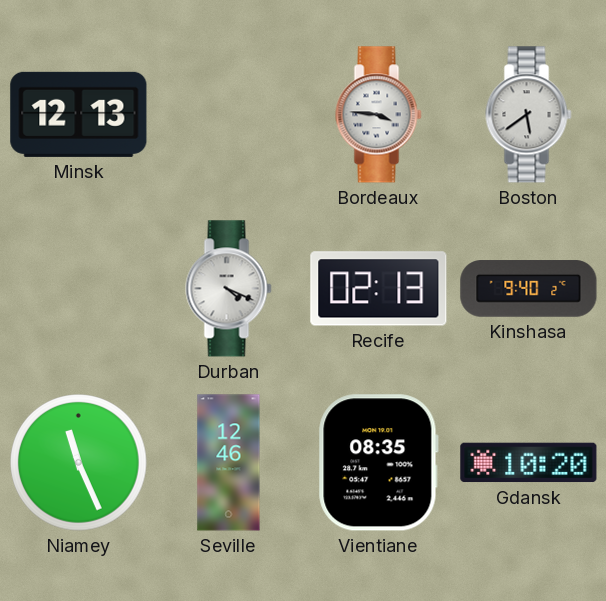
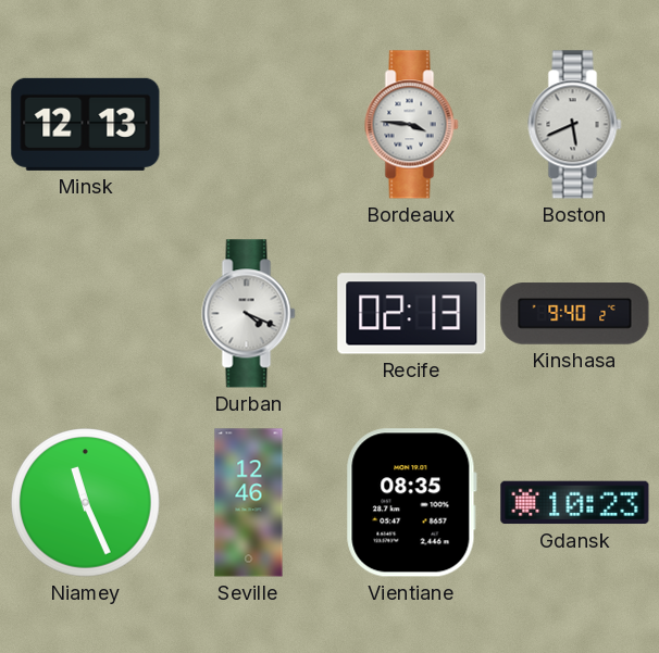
Boston: 5:39 -> 5:41 (575, 125)
Gdansk: 10:20 -> 10:23 (575, 503)
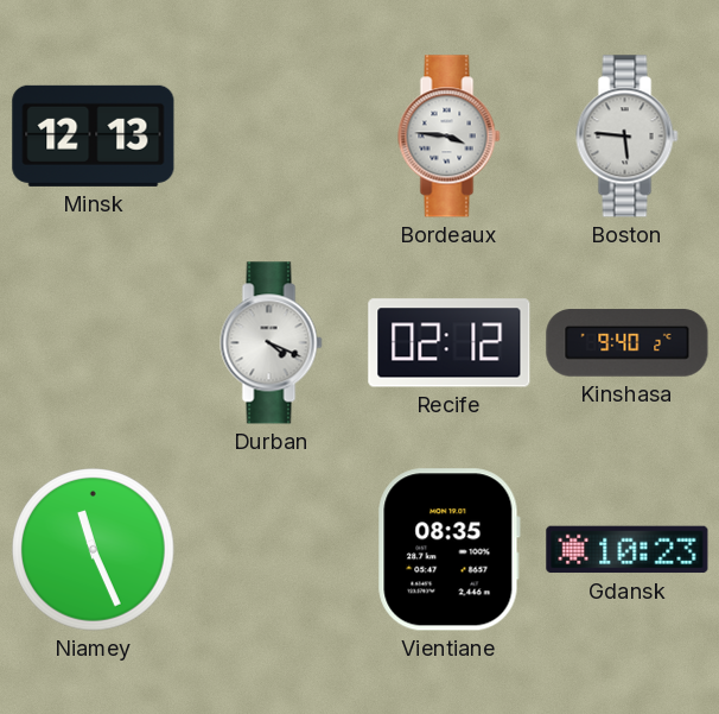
Boston: 5:41 -> 5:46 (628, 137)
Recife: 02:13 -> 02:12 (450, 343)
Seville: 12:46 -> none (249, 503)
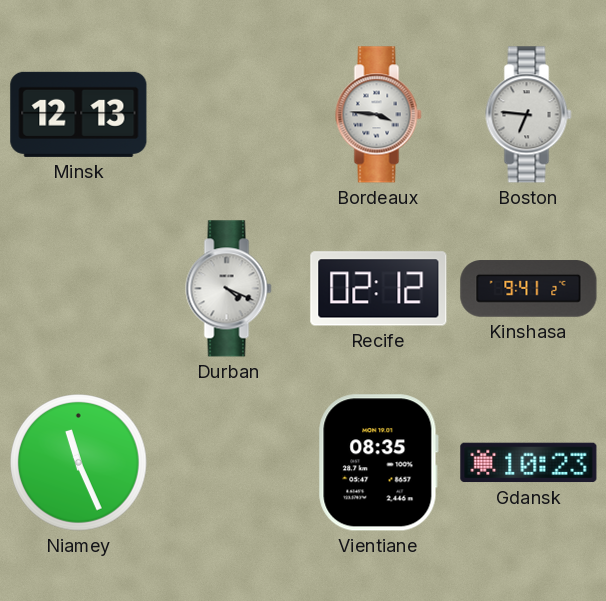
Boston: 5:46 -> 6:46 (529, 115)
Kinshasa: 9:40 -> 9:41 (529, 289)
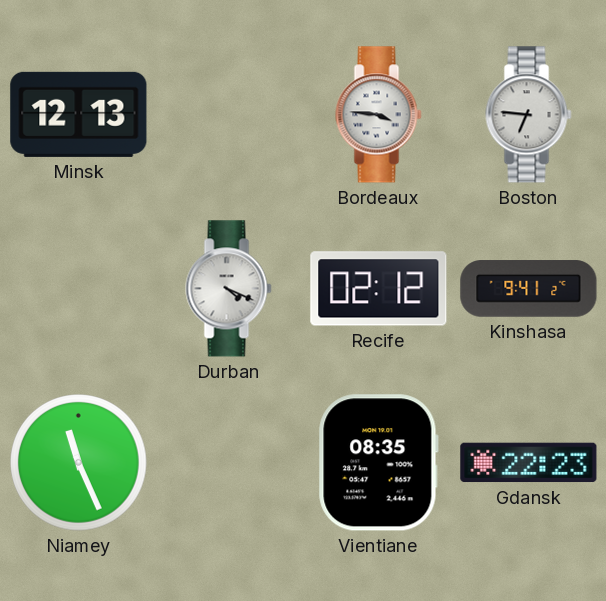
Gdansk: 10:23 -> 22:23 (529, 463)
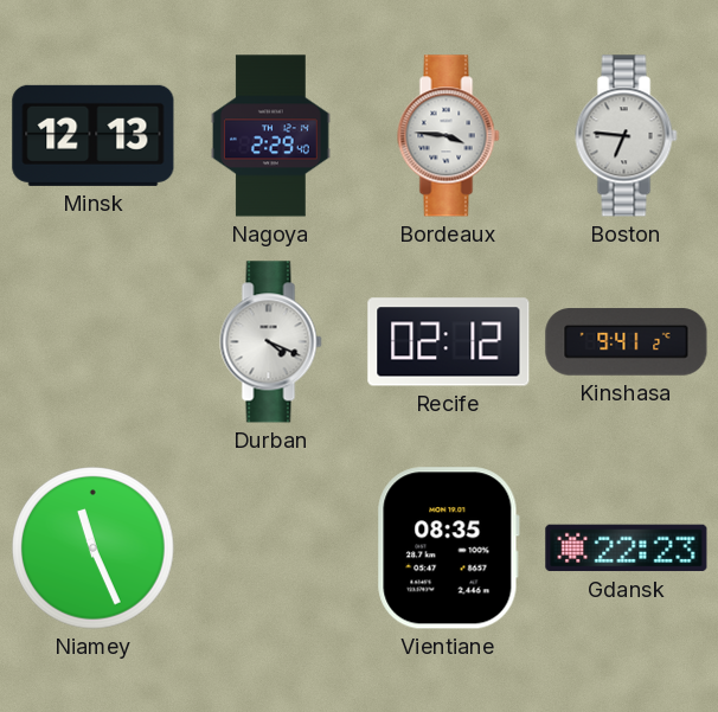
Nagoya: none -> 2:29 (271, 136)
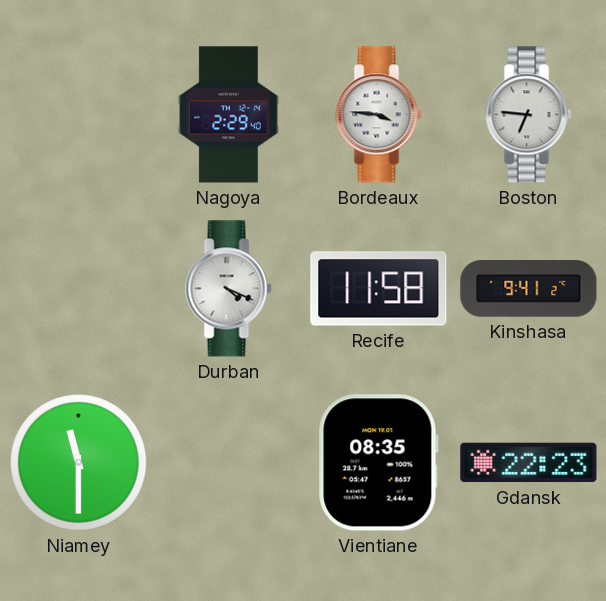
Minsk: 12:13 -> none (94, 135)
Recife: 02:12 -> 11:58 (379, 289)
Niamey: 11:26 -> 11:30 (79, 463)
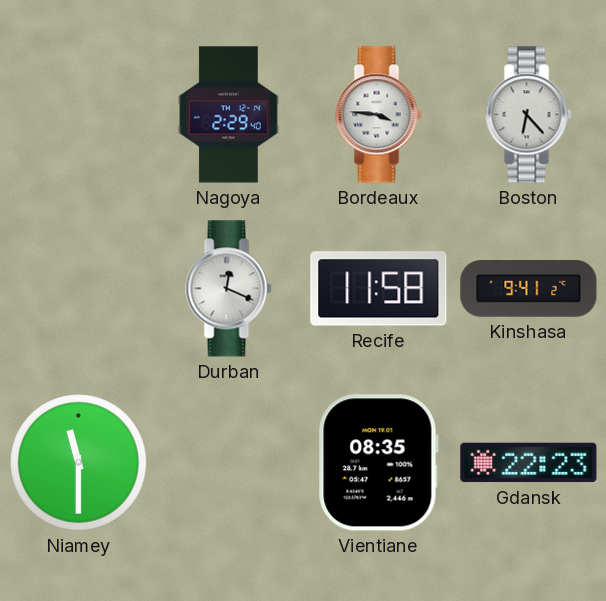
Boston: 6:46 -> 6:23 (529, 115)
Durban: 4:19 -> 12:19 (229, 289)
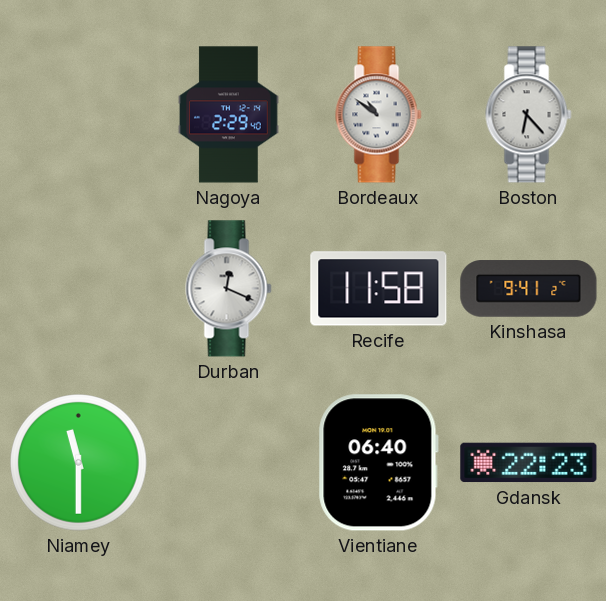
Bordeaux: 3:46 -> 10:51 (379, 115)
Vientiane: 08:35 -> 06:40 (378, 463)
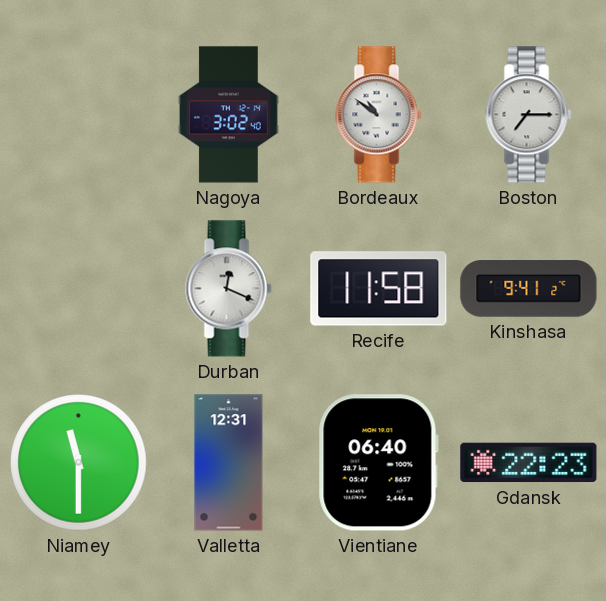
Nagoya: 2:29 -> 3:02 (229, 115)
Boston: 6:23 -> 7:15 (529, 115)
Valletta: none -> 12:31 (229, 463)
